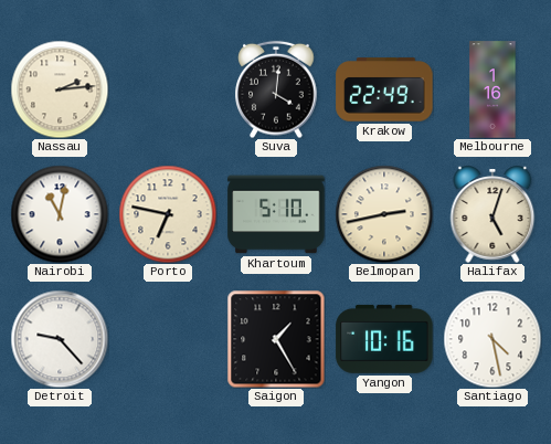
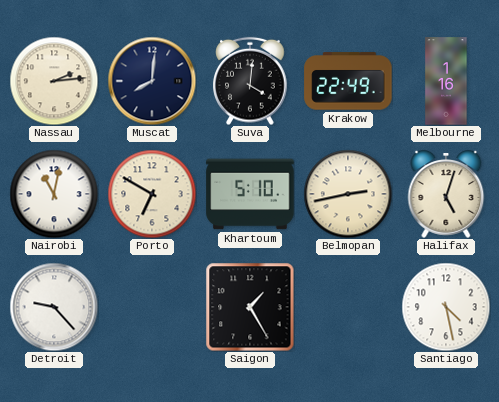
Muscat: none -> 8:01 (152, 81)
Porto: 6:47 -> 6:50 (152, 194)
Yangon: 10:16 -> none (384, 339)
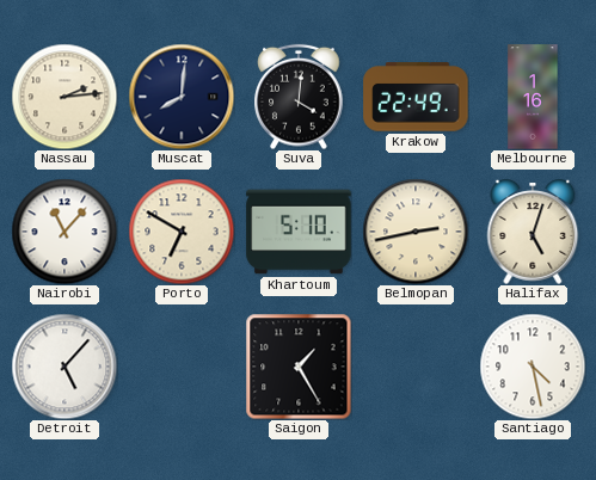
Nairobi: 11:02 -> 11:07 (64, 232)
Detroit: 9:23 -> 5:07 (64, 367)
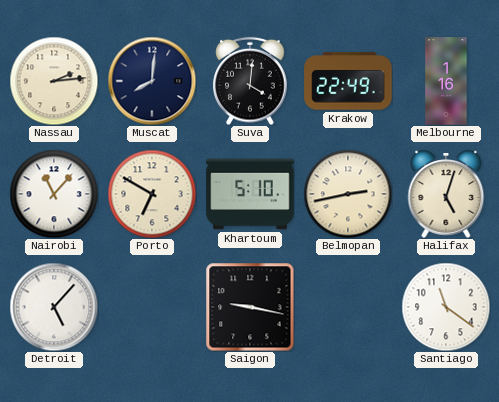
Saigon: 1:25 -> 9:17 (250, 307)
Santiago: 4:28 -> 11:21 (446, 307)
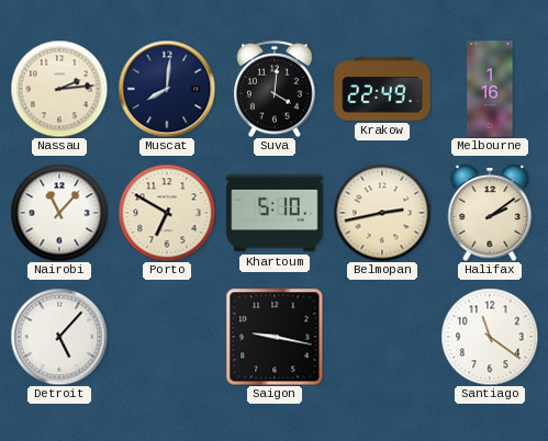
Halifax: 5:03 -> 2:09 (490, 213)
